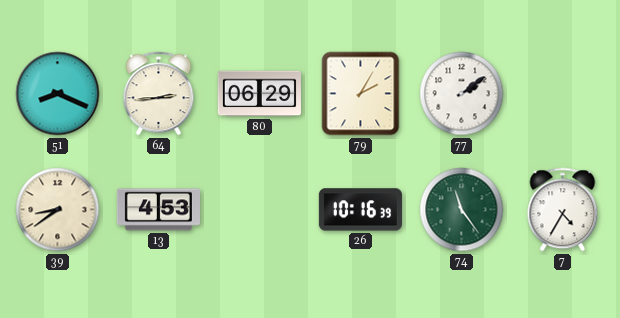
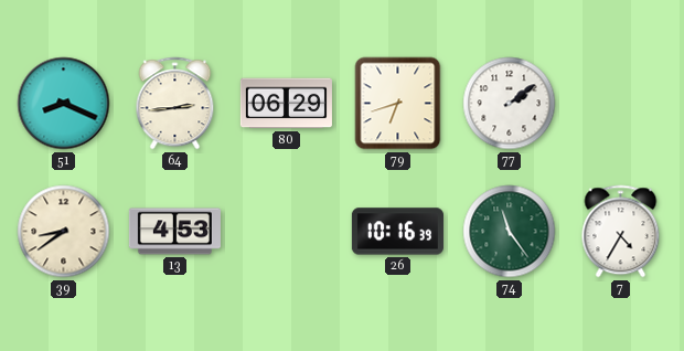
79: 2:05 -> 6:42 (398, 104)
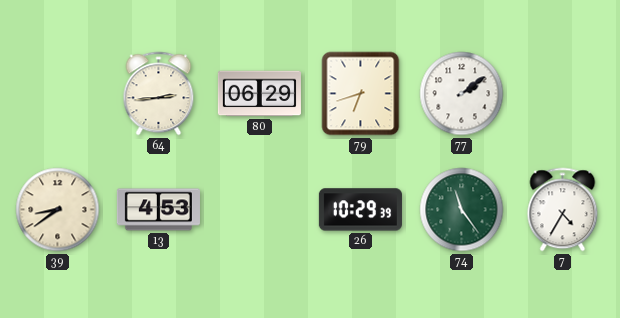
51: 8:19 -> none (64, 104)
26: 10:16 -> 10:29 (360, 210)
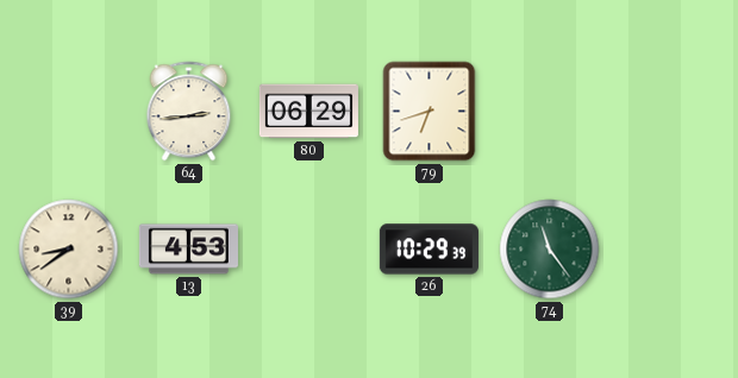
77: 2:09 -> none (462, 94)
7: 4:35 -> none (563, 210)
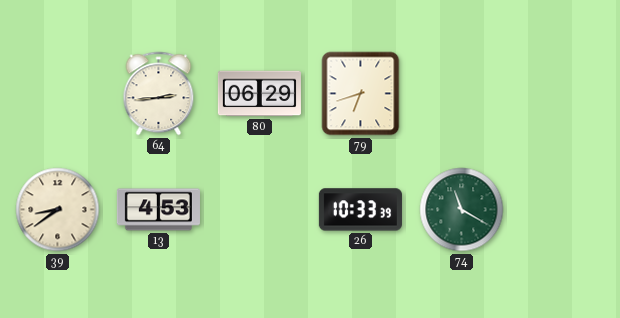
26: 10:29 -> 10:33 (360, 210)
74: 11:24 -> 11:20 (462, 210)
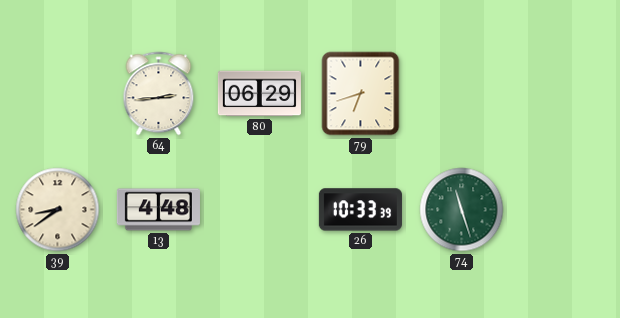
13: 4:53 -> 4:48 (158, 210)
74: 11:20 -> 11:27 (462, 210)
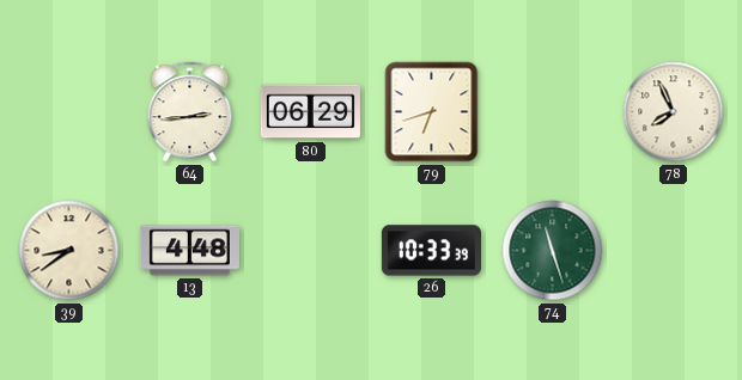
78: none -> 7:56 (674, 112)
